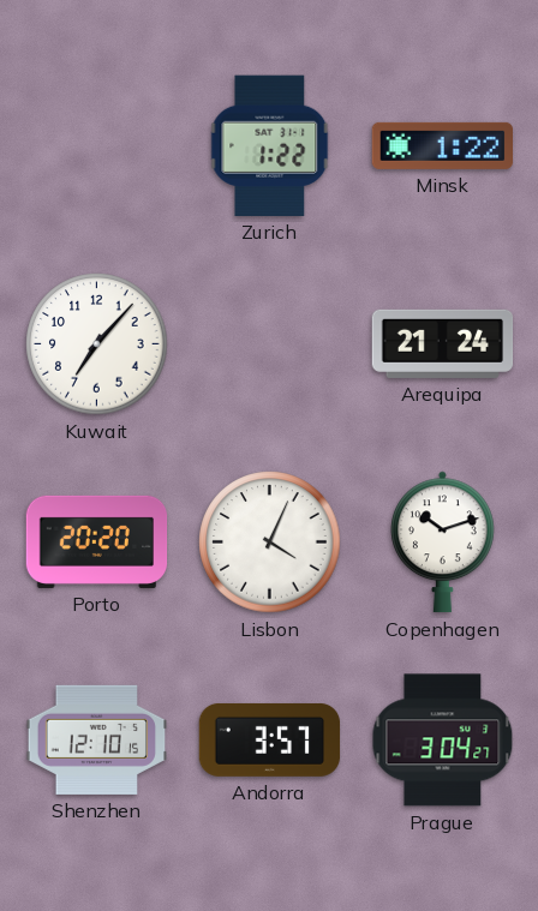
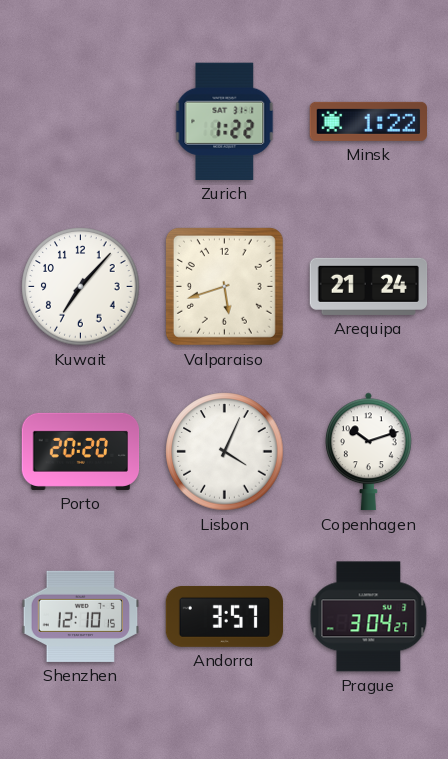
Valparaiso: none -> 5:42 (224, 286)
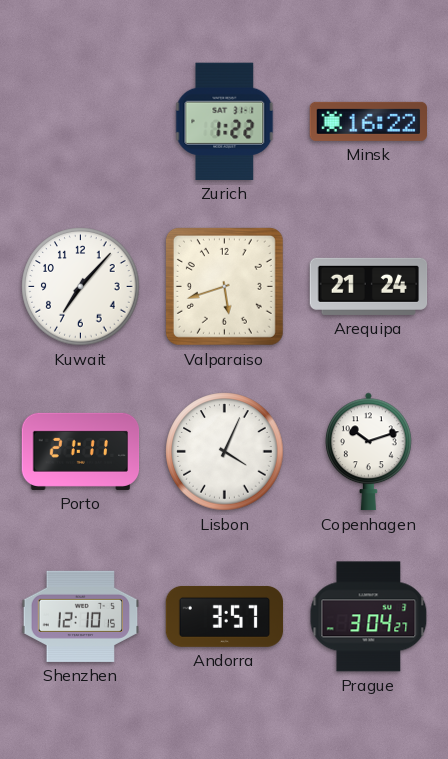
Minsk: 1:22 -> 16:22 (368, 121)
Porto: 20:20 -> 21:11 (81, 451)
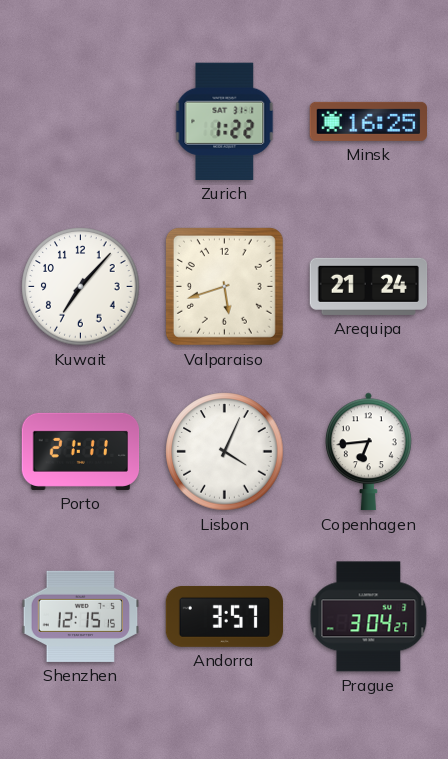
Minsk: 16:22 -> 16:25 (368, 121)
Copenhagen: 10:12 -> 6:44 (369, 452)
Shenzhen: 12:10 -> 12:15 (81, 616)
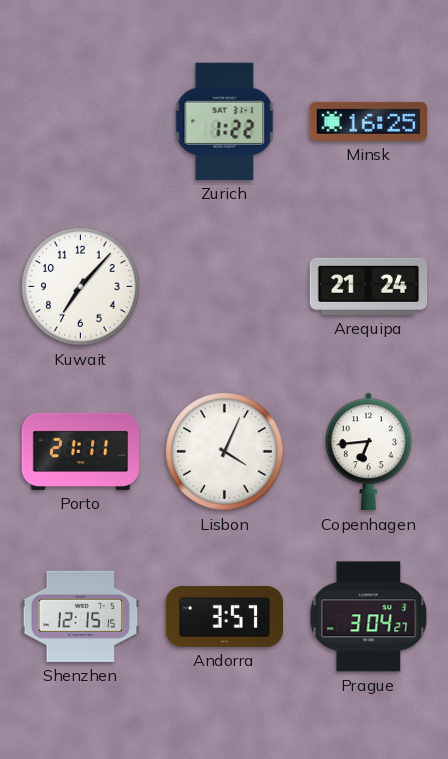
Valparaiso: 5:42 -> none (224, 286)
